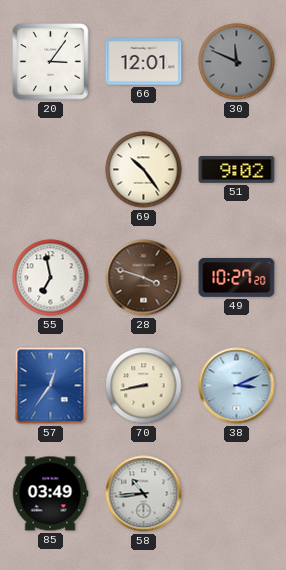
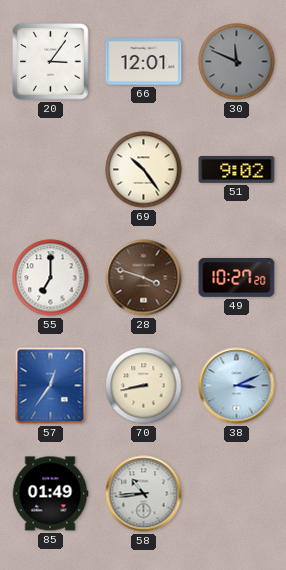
55: 6:58 -> 7:00 (51, 278)
85: 03:49 -> 01:49 (50, 494)
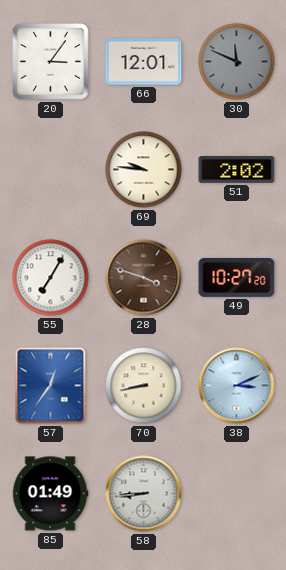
69: 10:24 -> 9:46 (144, 170)
51: 9:02 -> 2:02 (237, 170)
55: 7:00 -> 7:05 (51, 278)
58: 10:44 -> 8:44 (144, 494)
